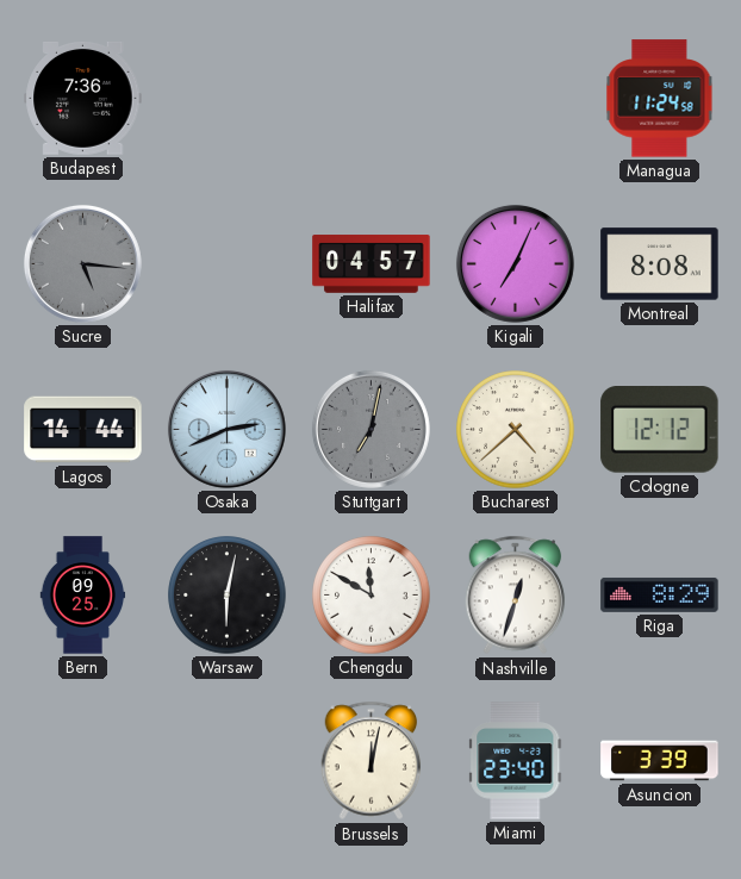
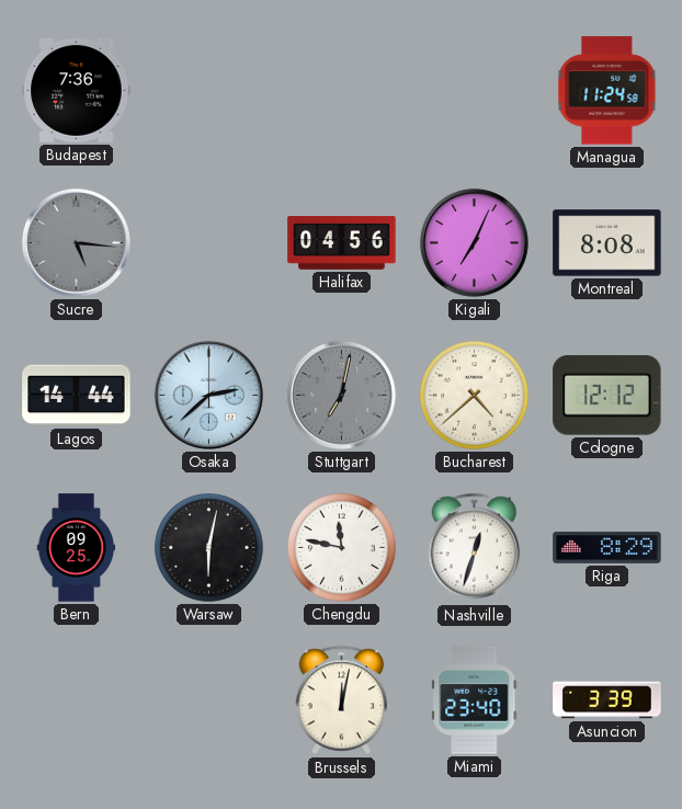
Halifax: 04:57 -> 04:56 (342, 243)
Osaka: 2:41 -> 2:38 (208, 395)
Chengdu: 11:50 -> 11:47 (342, 548)
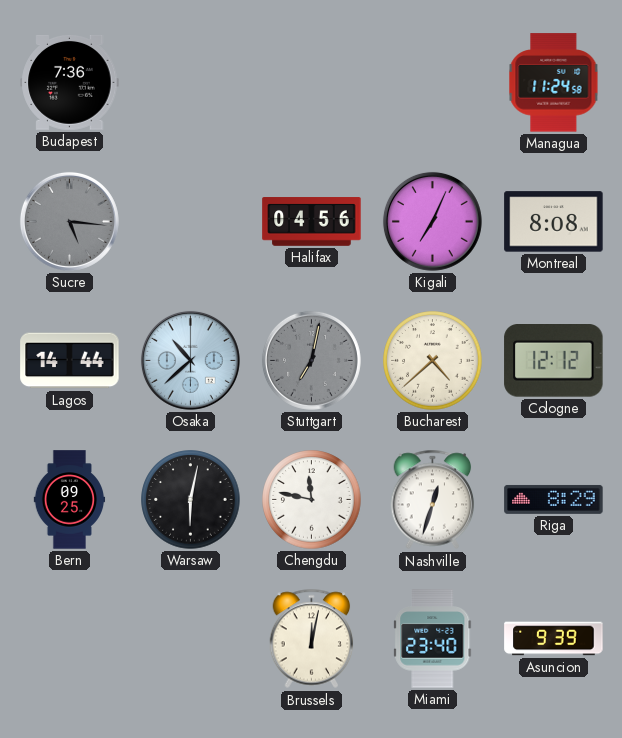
Osaka: 2:38 -> 10:38 (190, 360)
Asuncion: 3:39 -> 9:39 (554, 639)
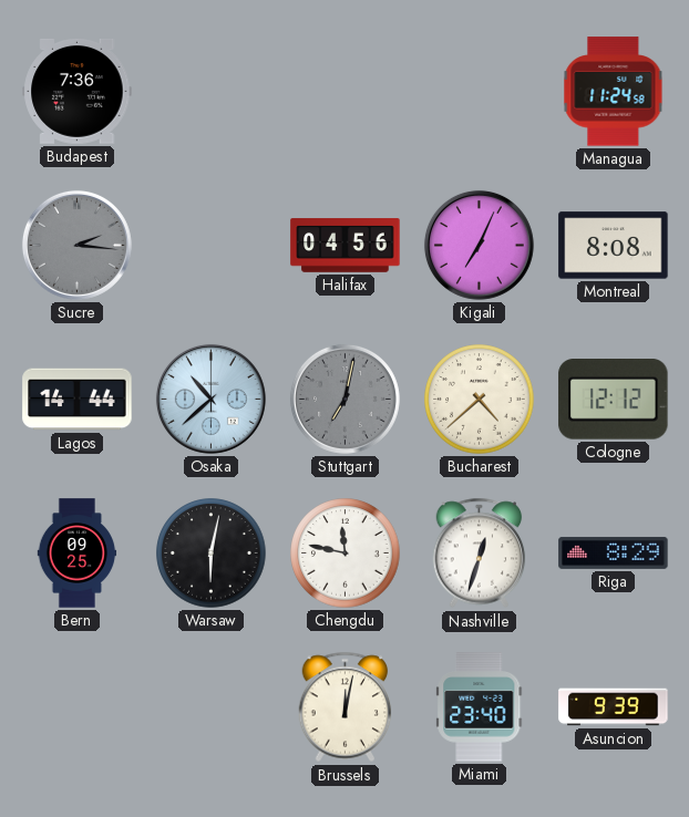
Sucre: 5:16 -> 2:16 (76, 245)
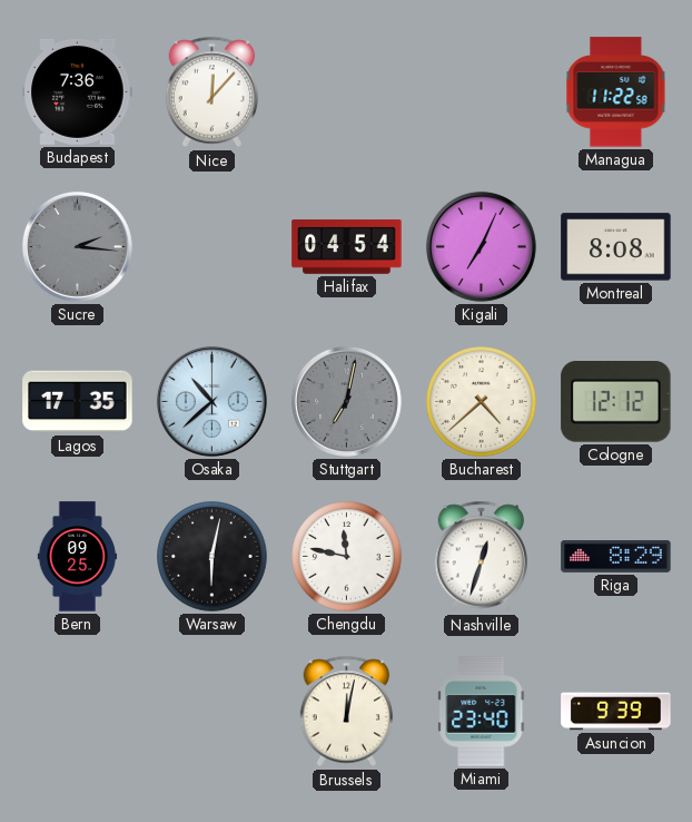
Nice: none -> 12:07 (212, 92)
Managua: 11:24 -> 11:22 (616, 92)
Halifax: 04:56 -> 04:54 (347, 247)
Lagos: 14:44 -> 17:35 (78, 402)
